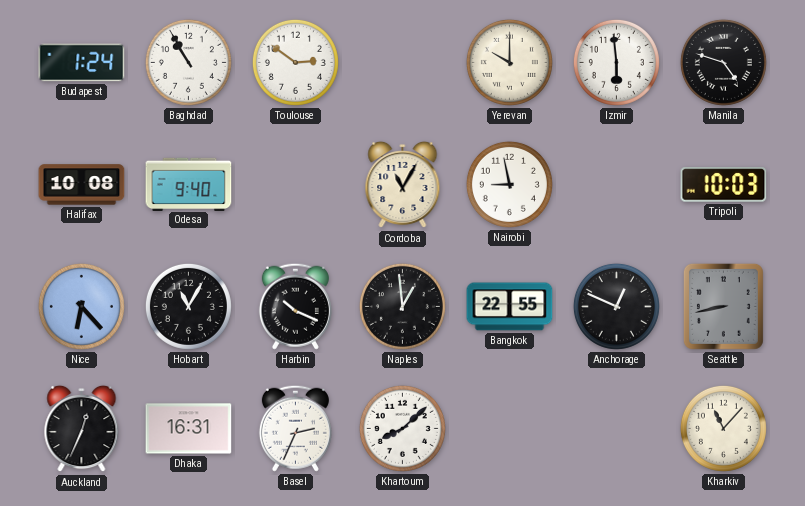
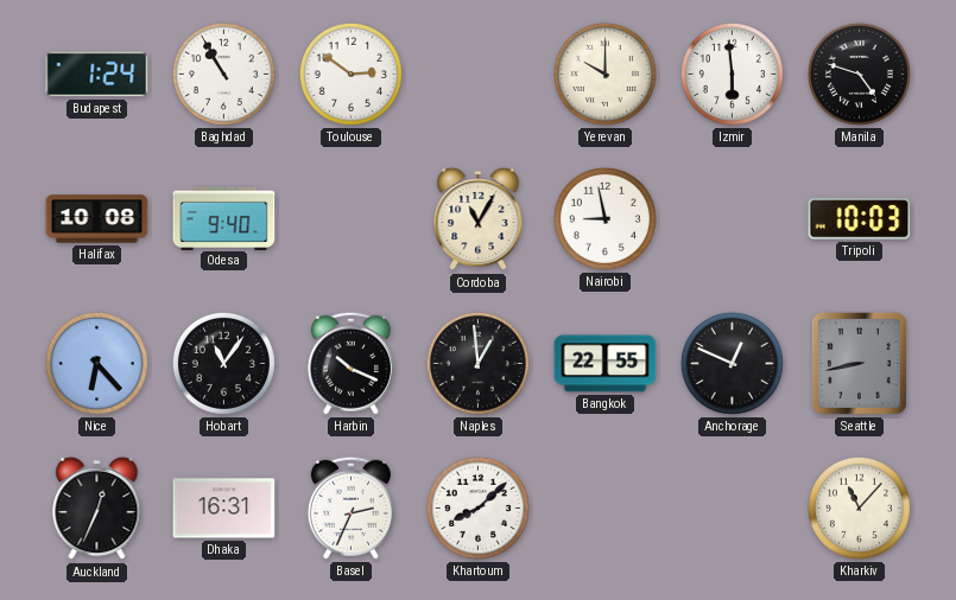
Hobart: 11:05 -> 11:06 (223, 363)
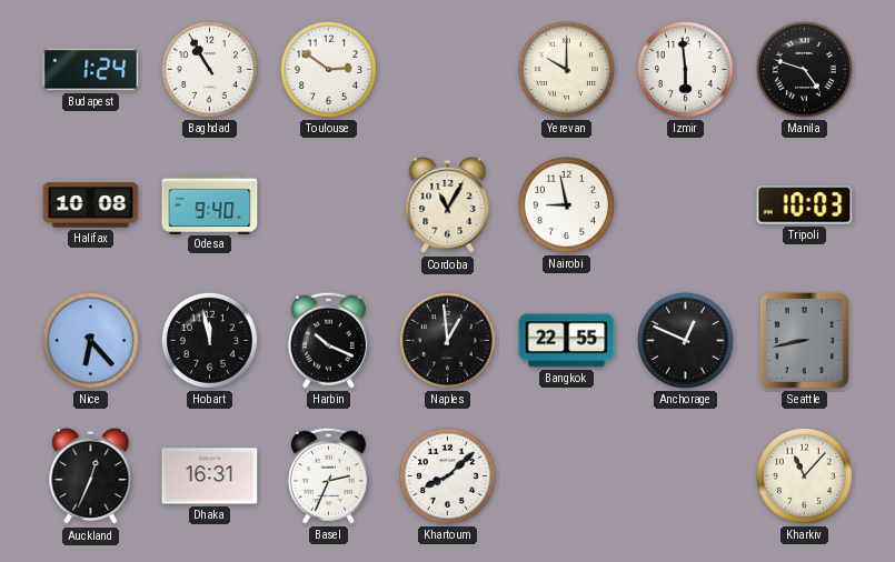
Hobart: 11:06 -> 11:58 (209, 340)
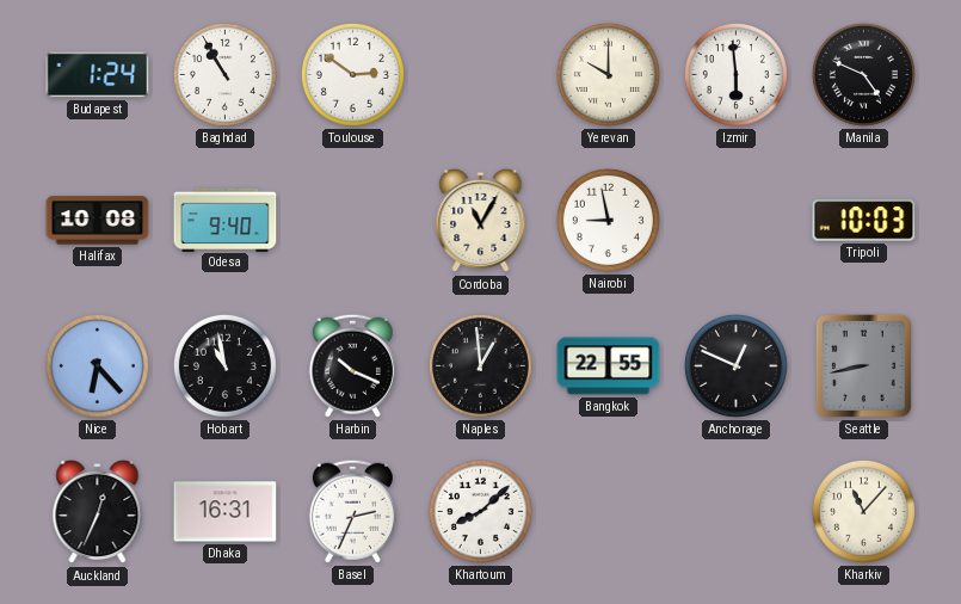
Manila: 4:48 -> 4:49 (863, 74)
Hobart: 11:58 -> 10:58 (224, 365)
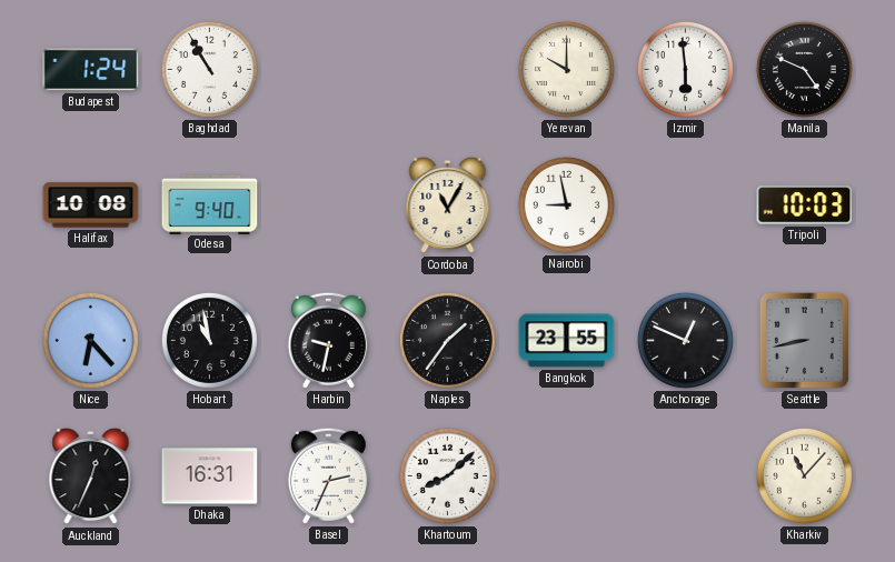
Toulouse: 2:51 -> none (352, 74)
Harbin: 10:19 -> 9:32 (328, 340)
Naples: 12:59 -> 1:36 (447, 340)
Bangkok: 22:55 -> 23:55 (567, 341)
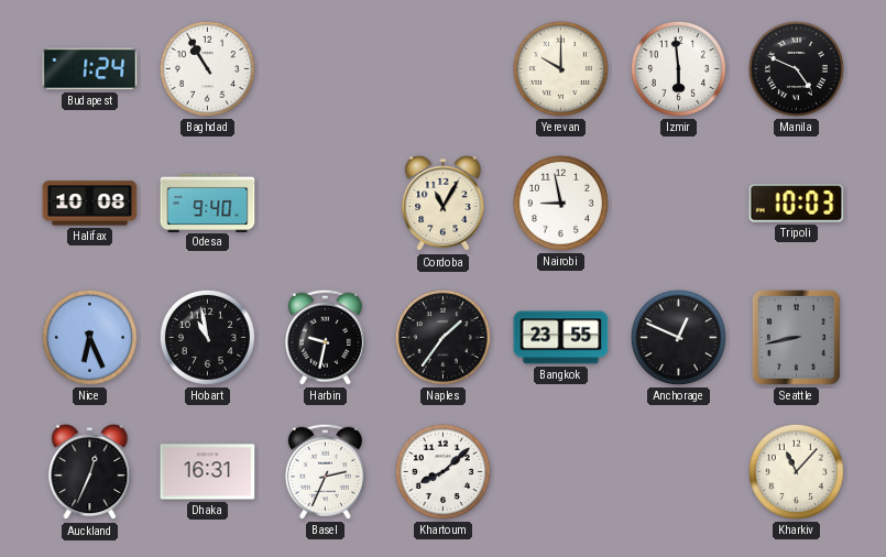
Nice: 6:23 -> 6:26 (89, 337)
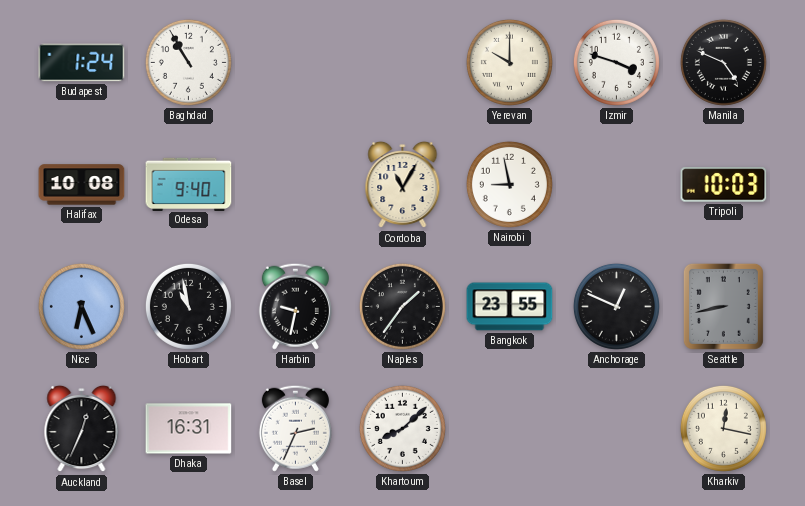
Izmir: 5:59 -> 3:48 (616, 62)
Kharkiv: 11:07 -> 12:17 (723, 428)
